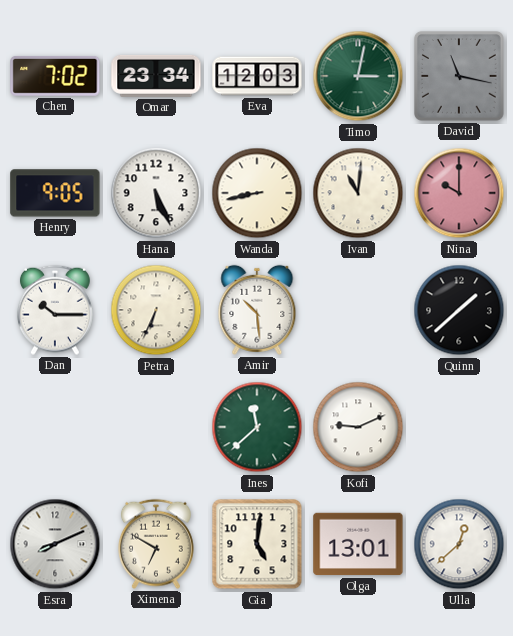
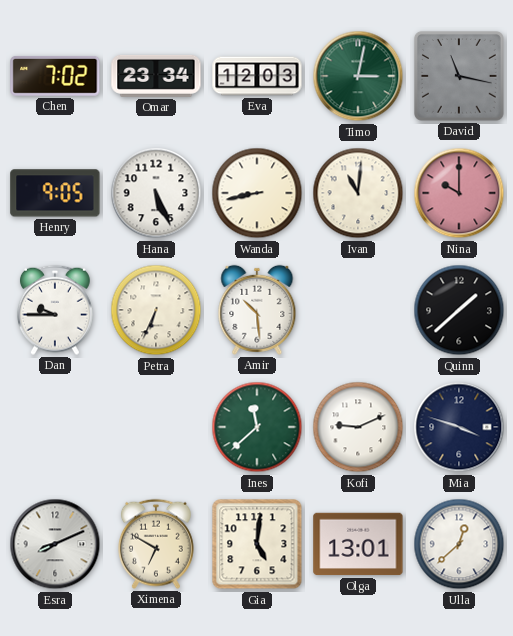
Dan: 10:15 -> 9:45 (55, 310)
Mia: none -> 3:48 (459, 427)
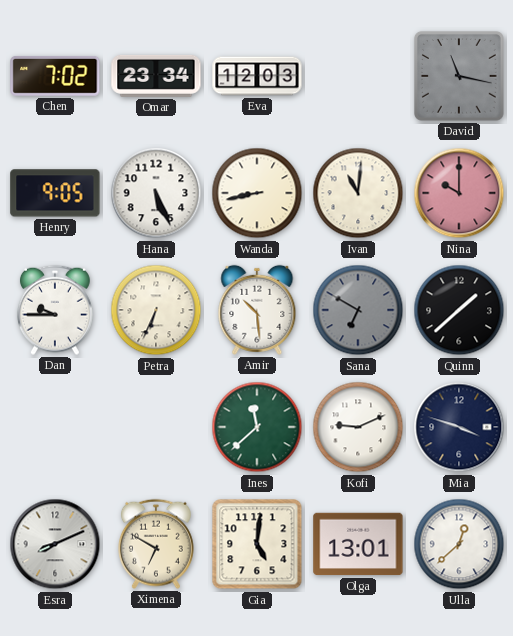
Timo: 3:02 -> none (358, 76)
Sana: none -> 6:50 (358, 310)
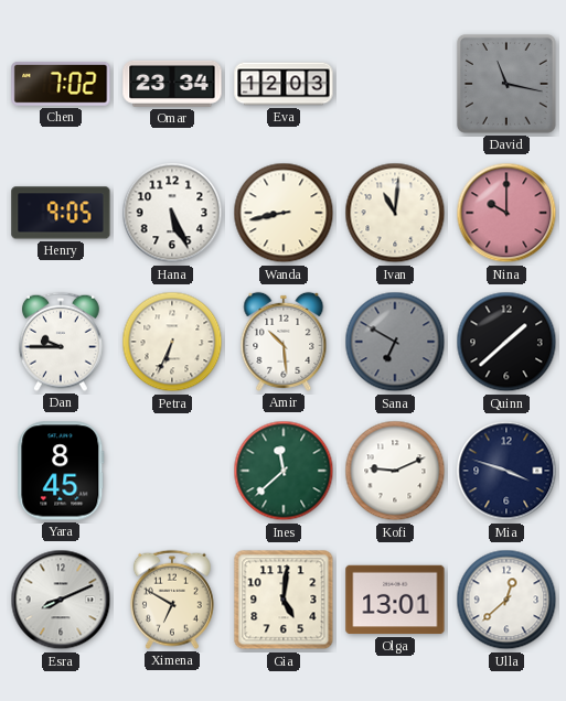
Yara: none -> 8:45 (61, 471)
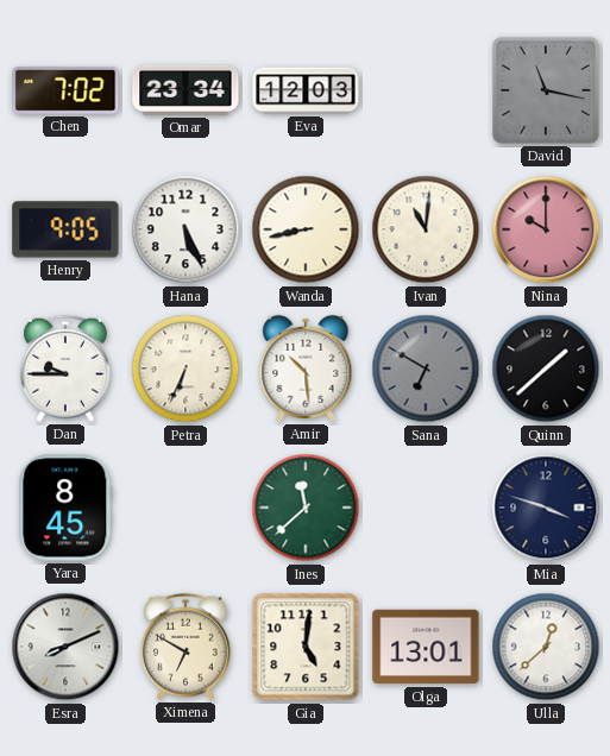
Kofi: 9:11 -> none (395, 471)
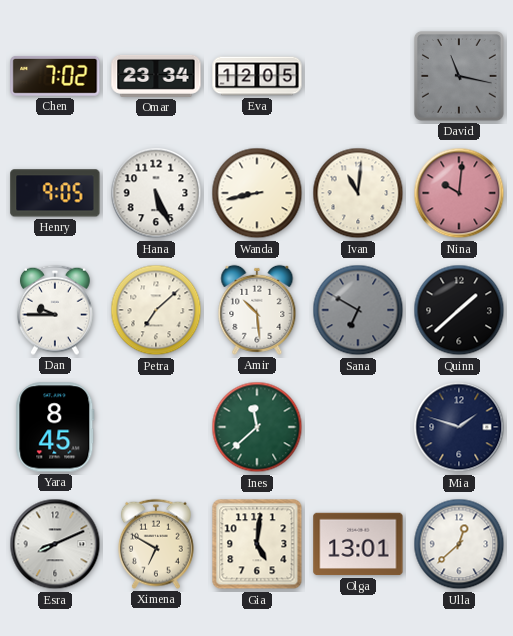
Eva: 12:03 -> 12:05 (257, 76)
Nina: 10:00 -> 10:01 (459, 193)
Petra: 6:34 -> 7:08 (156, 310)
Mia: 3:48 -> 1:48 (459, 427)
